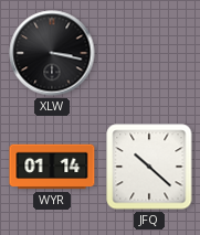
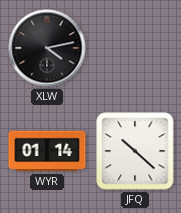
XLW: 3:17 -> 4:13 (47, 48)
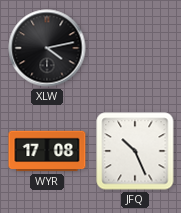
WYR: 01:14 -> 17:08 (47, 151)
JFQ: 10:22 -> 10:26 (135, 151)
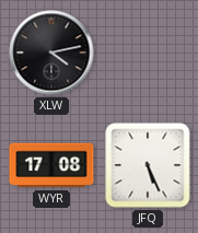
JFQ: 10:26 -> 5:26 (148, 165)
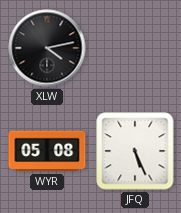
WYR: 17:08 -> 05:08 (47, 151)
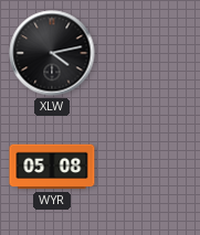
JFQ: 5:26 -> none (135, 151)
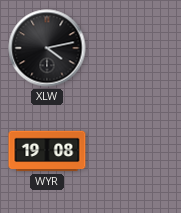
WYR: 05:08 -> 19:08 (47, 151)
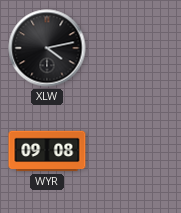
WYR: 19:08 -> 09:08 (47, 151)
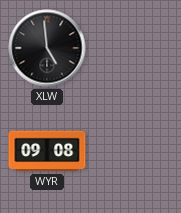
XLW: 4:13 -> 4:59 (47, 48)
